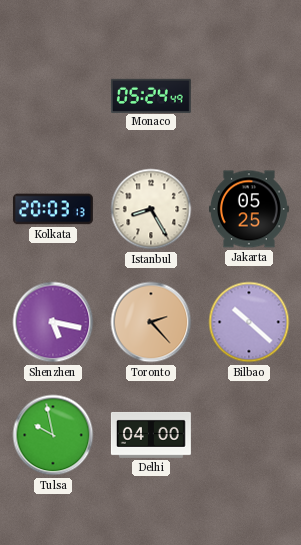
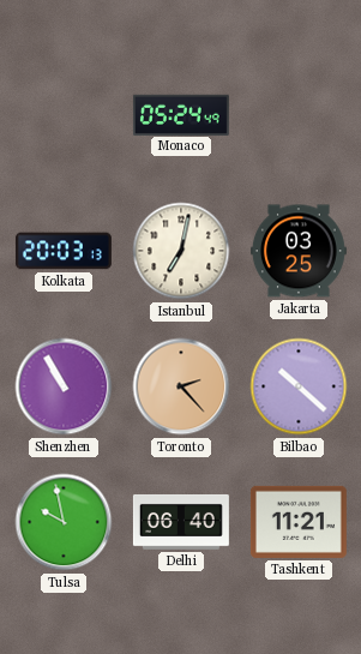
Istanbul: 8:25 -> 7:02 (181, 251)
Jakarta: 05:25 -> 03:25 (299, 251)
Shenzhen: 5:17 -> 10:55 (64, 386)
Delhi: 04:00 -> 06:40 (181, 522)
Tashkent: none -> 11:21 (299, 522)
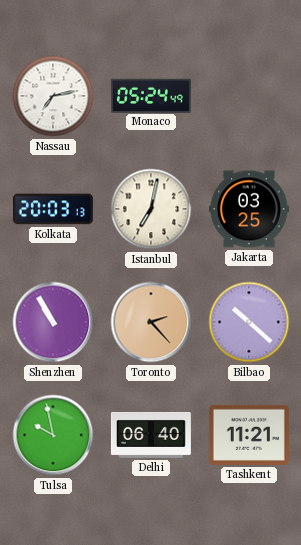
Nassau: none -> 7:13 (53, 96)
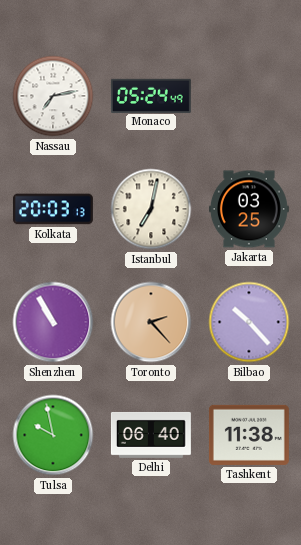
Bilbao: 10:22 -> 10:23 (249, 322)
Tashkent: 11:21 -> 11:38 (249, 435)
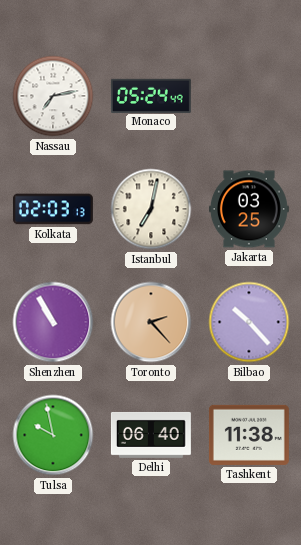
Kolkata: 20:03 -> 02:03 (53, 209)
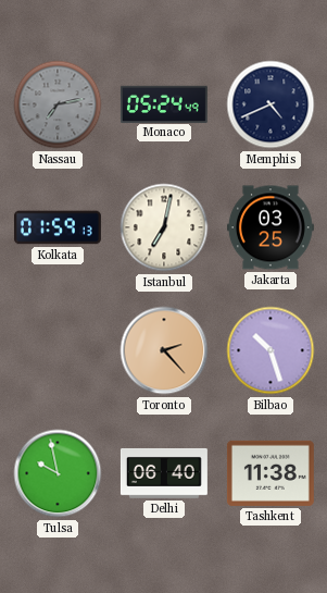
Nassau dial: white -> grey (58, 104)
Memphis: none -> 4:41 (271, 104)
Kolkata: 02:03 -> 01:59 (58, 227)
Shenzhen: 10:55 -> none (53, 322)
Bilbao: 10:23 -> 10:27 (271, 350)
